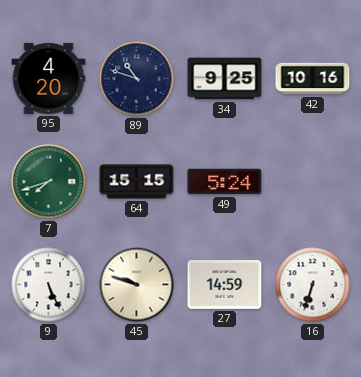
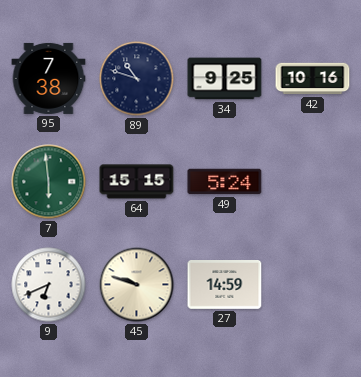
95: 4:20 -> 7:38 (49, 78)
7: 7:42 -> 5:59 (49, 182)
9: 5:26 -> 6:41 (49, 285)
16: 6:33 -> none (313, 285)
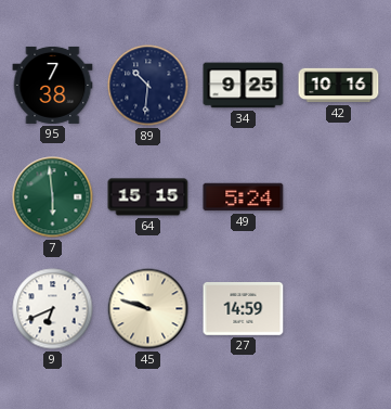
89: 10:48 -> 10:31 (148, 86)
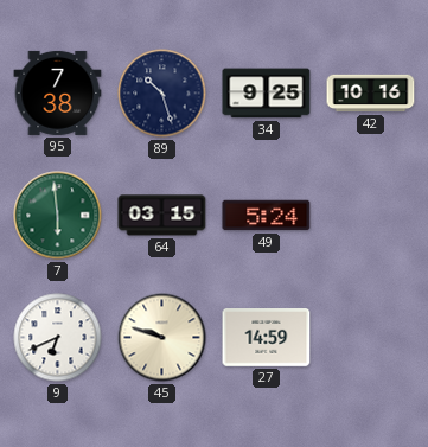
89: 10:31 -> 10:27 (162, 94)
64: 15:15 -> 03:15 (162, 216)
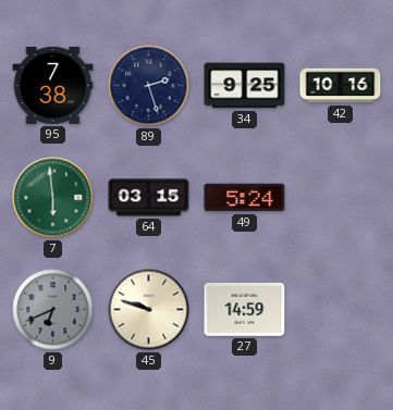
89: 10:27 -> 2:27 (149, 86)
9 dial: white -> grey (53, 310)
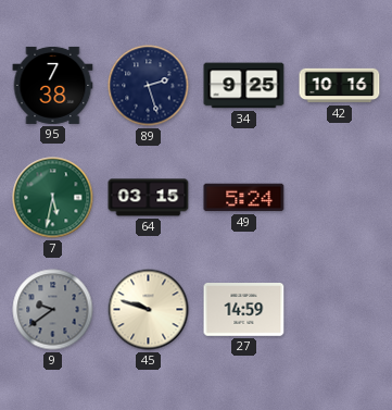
7: 5:59 -> 5:32 (53, 198)
9: 6:41 -> 9:39 (53, 310)
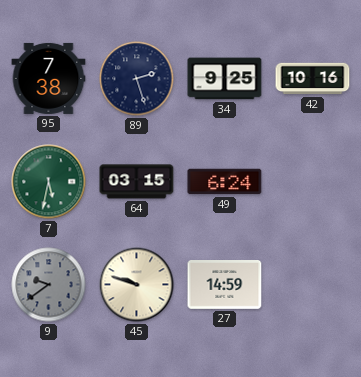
49: 5:24 -> 6:24 (225, 182)
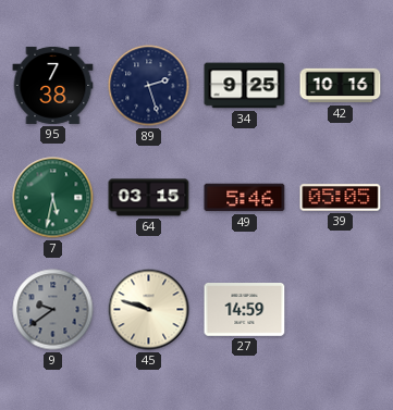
49: 6:24 -> 5:46 (245, 198)
39: none -> 05:05 (341, 198)
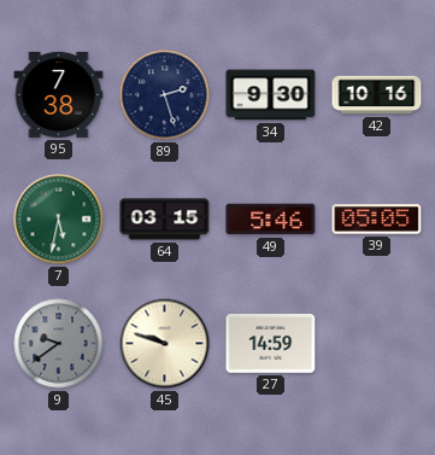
34: 9:25 -> 9:30 (271, 95)
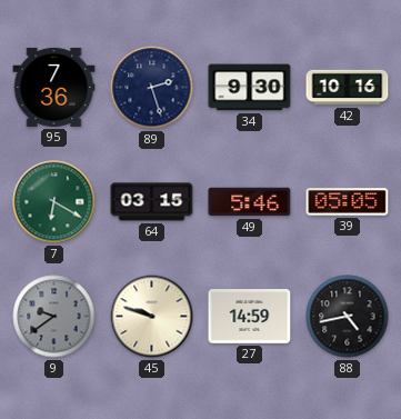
95: 7:38 -> 7:36 (54, 87)
7: 5:32 -> 6:20 (54, 202)
88: none -> 4:43 (348, 317)
